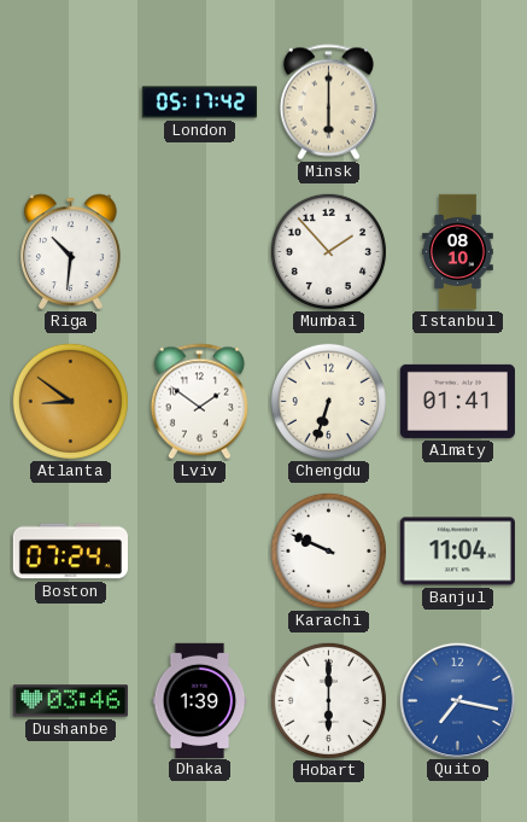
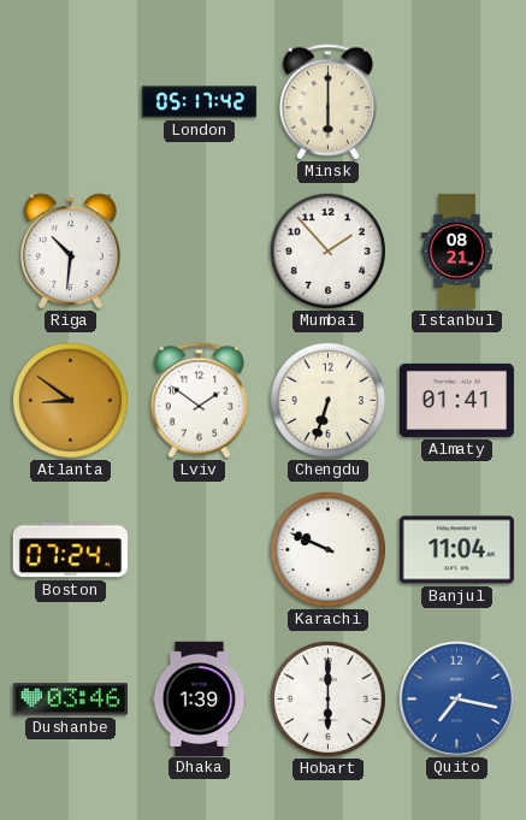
Istanbul: 08:10 -> 08:21 (457, 252)
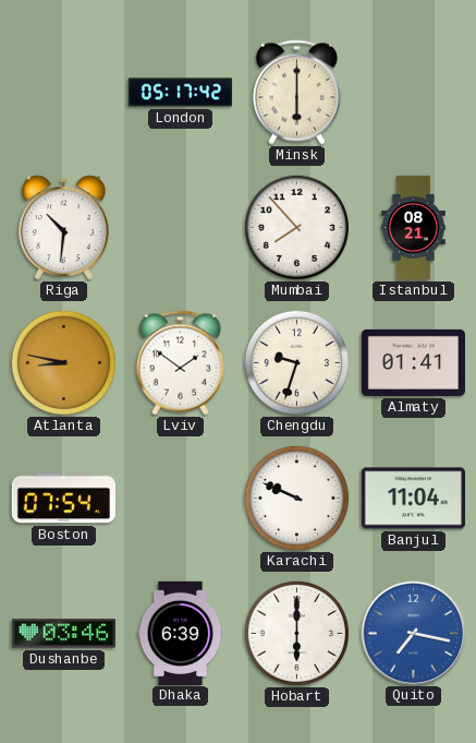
Mumbai: 1:53 -> 7:53 (296, 227)
Atlanta: 8:51 -> 8:47 (63, 362)
Chengdu: 6:33 -> 9:33 (296, 362)
Boston: 07:24 -> 07:54 (63, 499)
Dhaka: 1:39 -> 6:39 (181, 633)
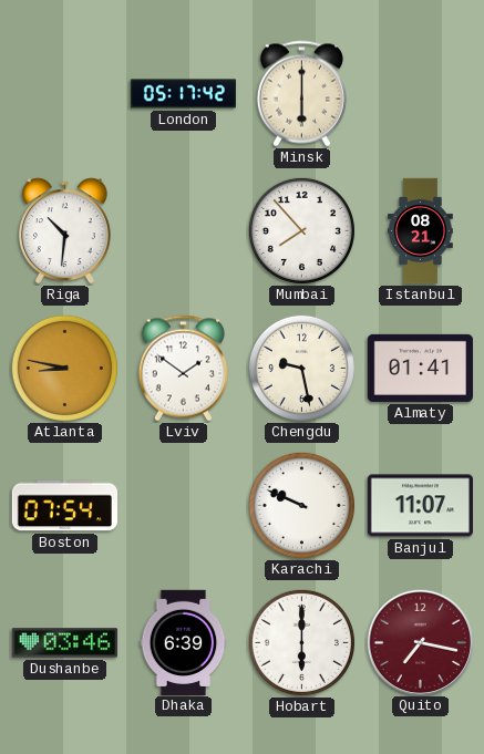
Chengdu: 9:33 -> 9:28 (301, 368)
Banjul: 11:04 -> 11:07 (420, 506)
Quito dial: blue -> burgundy (420, 642)
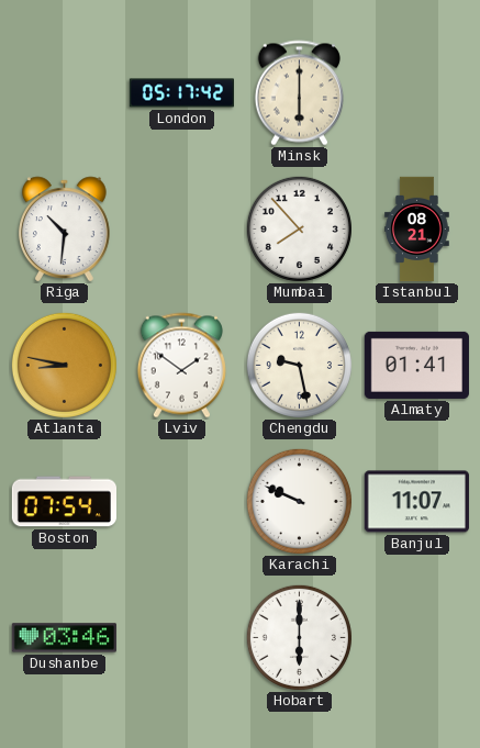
Dhaka: 6:39 -> none (184, 642)
Quito: 7:17 -> none (420, 642)
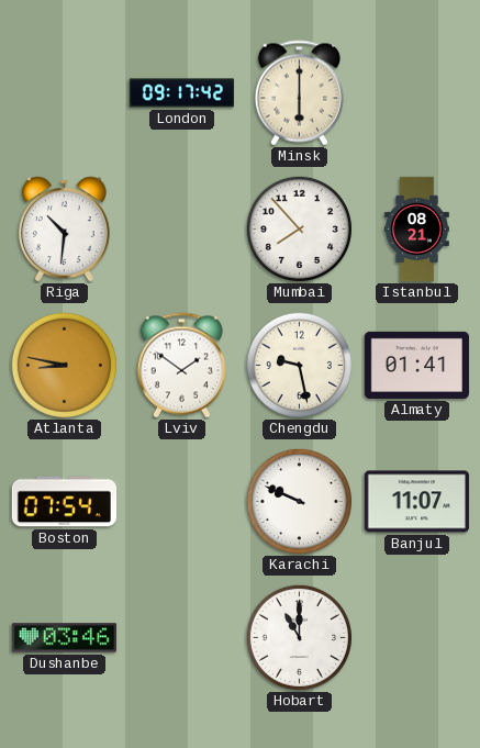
London: 05:17 -> 09:17 (181, 93)
Hobart: 6:00 -> 11:00 (299, 637)
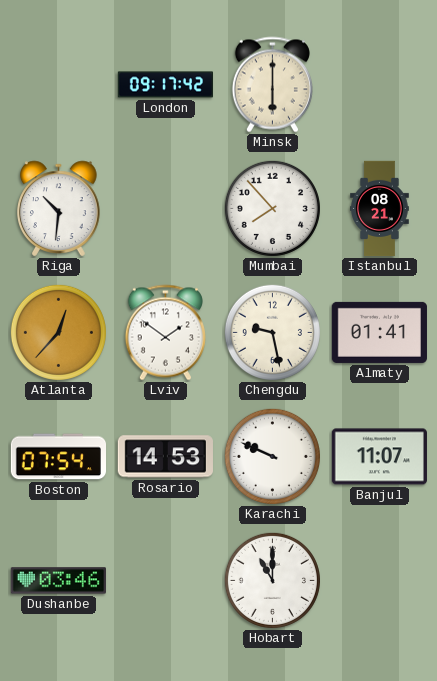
Atlanta: 8:47 -> 12:37 (58, 332)
Rosario: none -> 14:53 (165, 457)
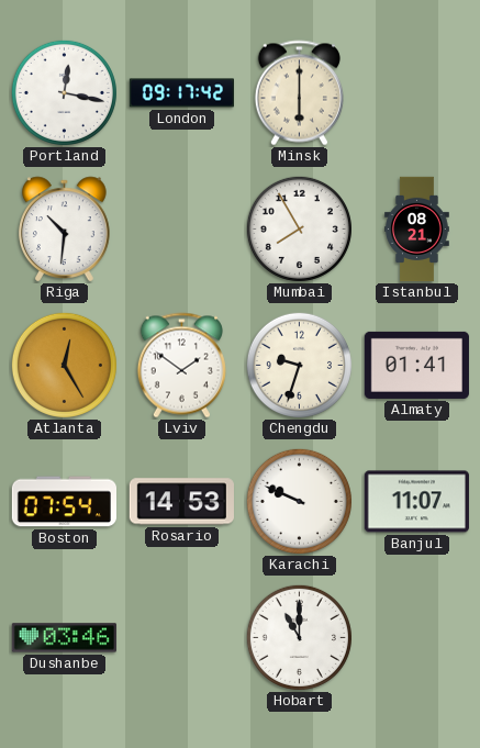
Portland: none -> 12:17 (64, 92)
Mumbai: 7:53 -> 7:55 (299, 228)
Atlanta: 12:37 -> 12:25 (64, 365)
Chengdu: 9:28 -> 9:33 (299, 365)
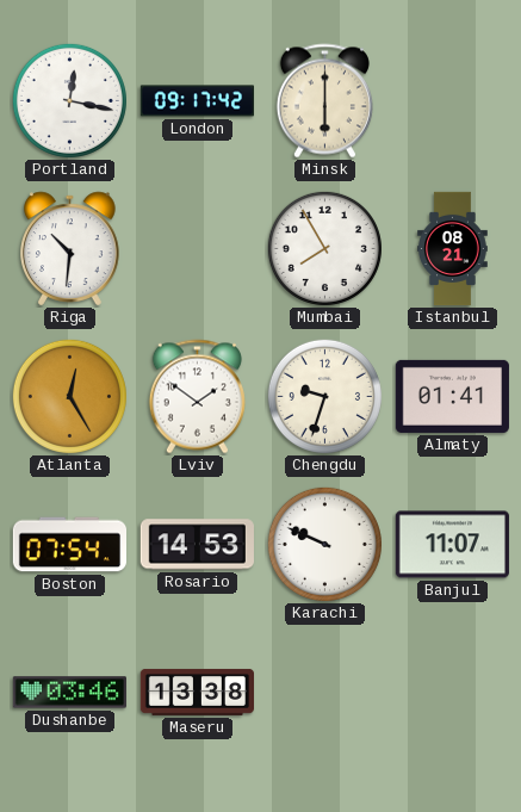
Maseru: none -> 13:38 (197, 692)
Hobart: 11:00 -> none (299, 637)
